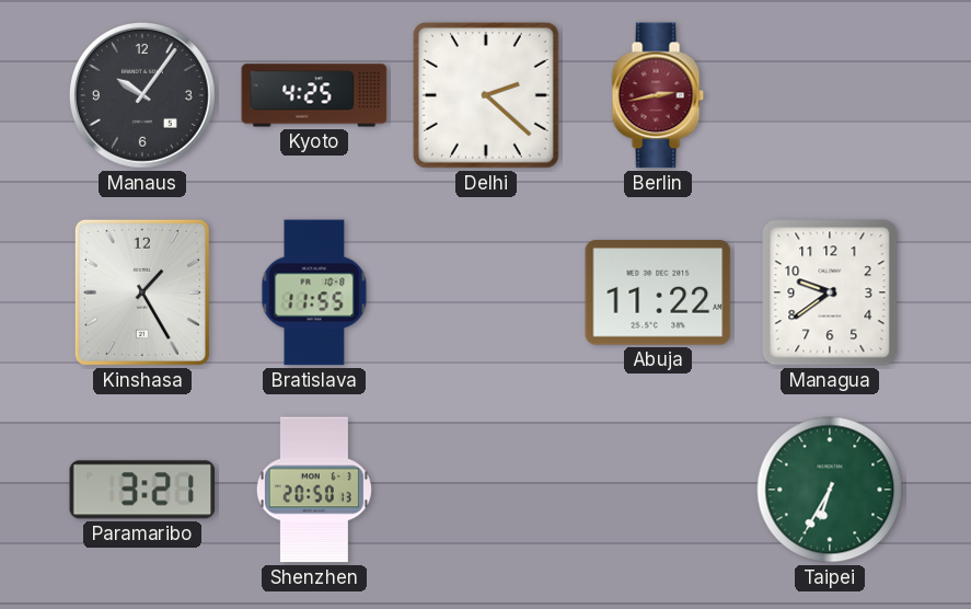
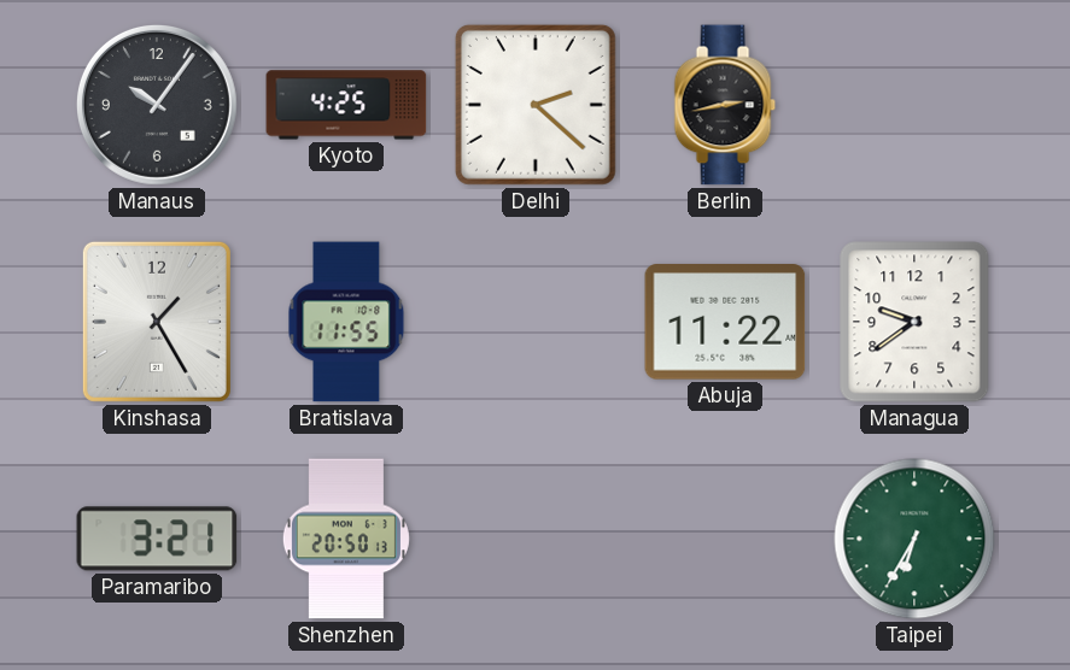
Berlin dial: burgundy -> black (725, 105)
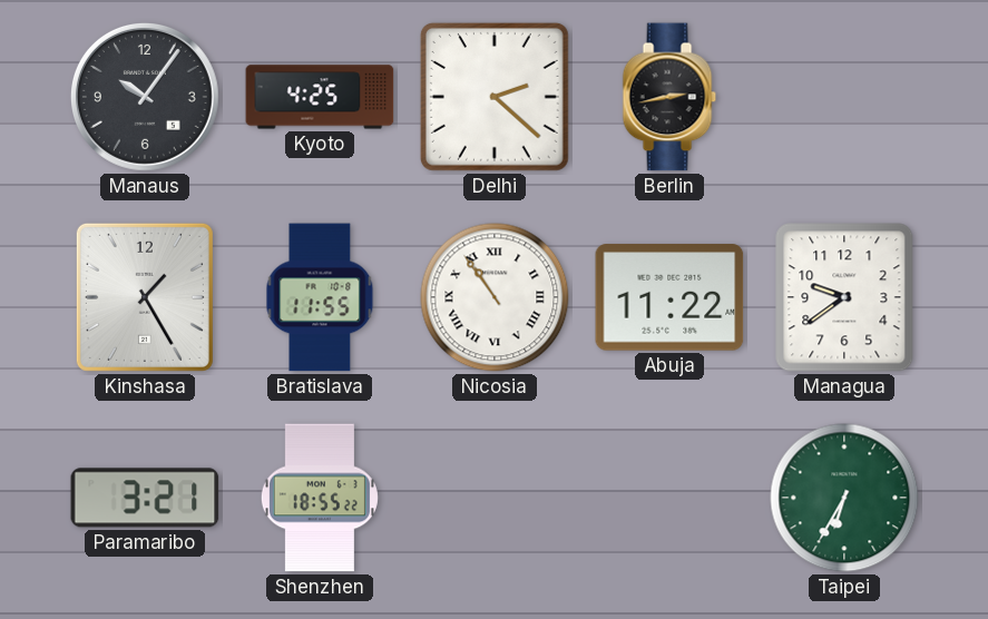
Nicosia: none -> 10:54 (495, 297)
Shenzhen: 20:50 -> 18:55 (320, 498)
